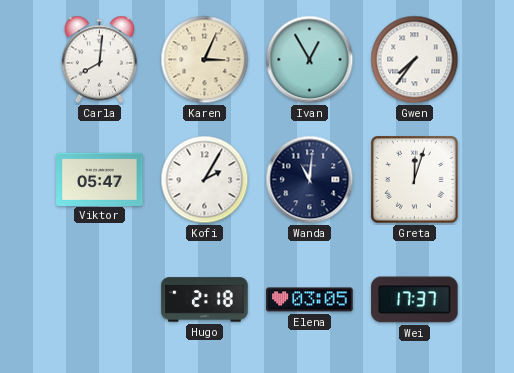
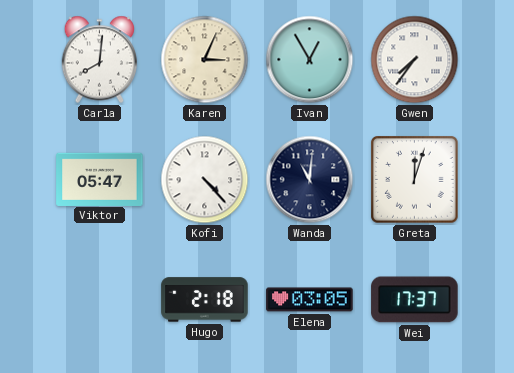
Kofi: 2:05 -> 4:23 (205, 180)
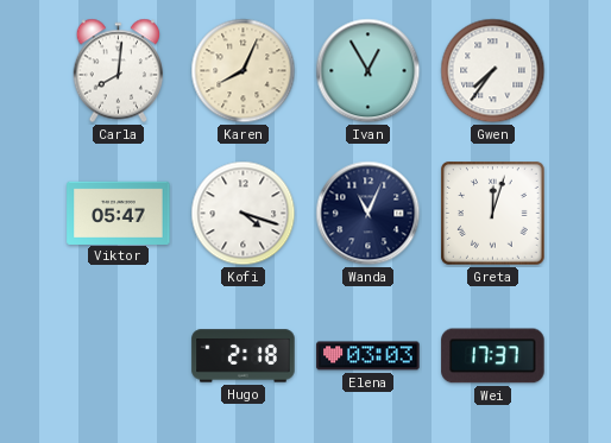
Karen: 3:04 -> 8:04 (244, 71)
Kofi: 4:23 -> 4:18 (244, 214)
Wanda: 11:01 -> 11:04 (369, 214)
Elena: 03:05 -> 03:03 (369, 356)
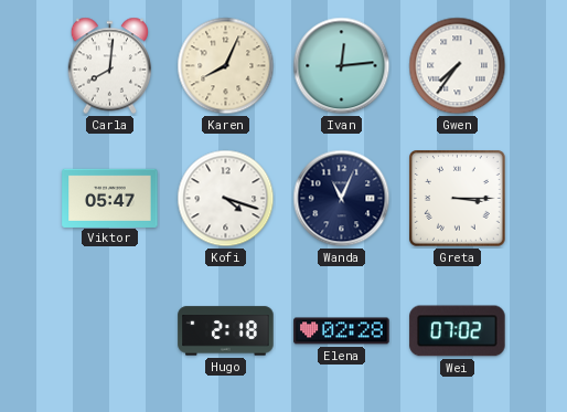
Ivan: 12:55 -> 12:14 (342, 66)
Greta: 12:03 -> 3:15 (458, 199)
Elena: 03:03 -> 02:28 (342, 331)
Wei: 17:37 -> 07:02 (458, 331)
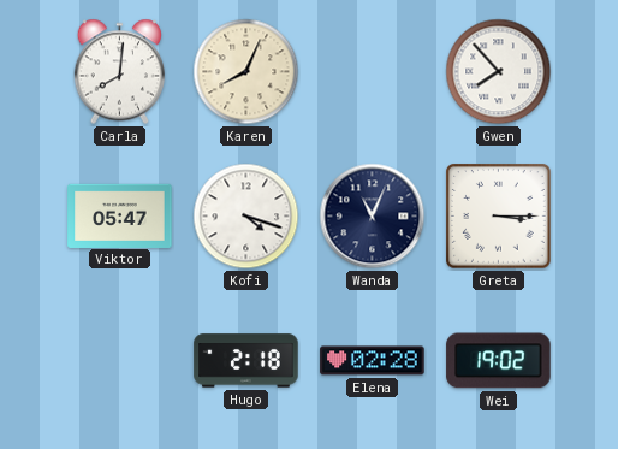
Ivan: 12:14 -> none (342, 66)
Gwen: 7:36 -> 7:53 (499, 72)
Wei: 07:02 -> 19:02 (499, 361)
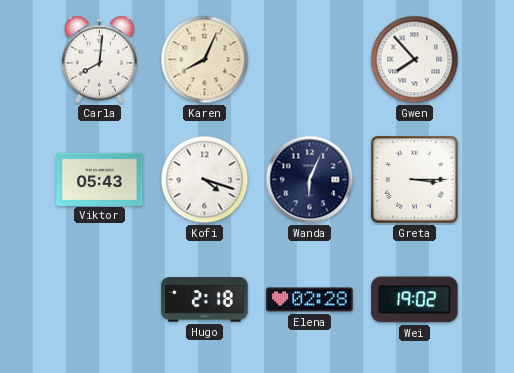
Viktor: 05:47 -> 05:43 (100, 179)
Wanda: 11:04 -> 6:04 (310, 180)
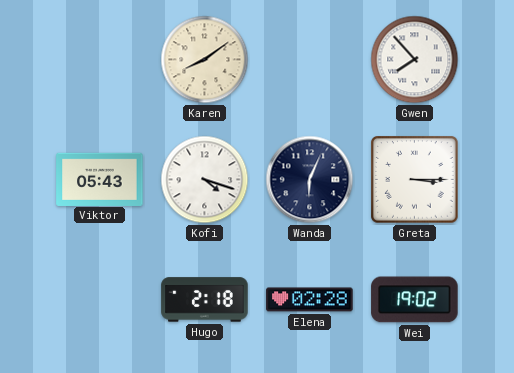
Carla: 8:01 -> none (100, 60)
Karen: 8:04 -> 8:09 (205, 60)
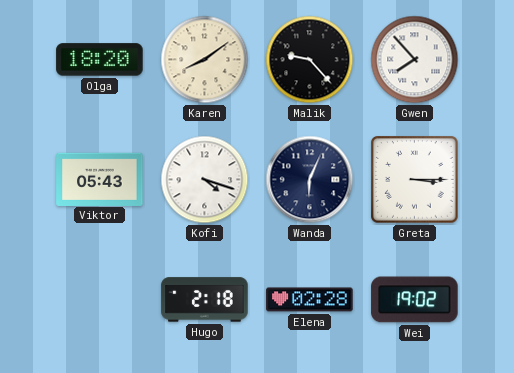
Olga: none -> 18:20 (100, 60)
Malik: none -> 9:23 (310, 60)
